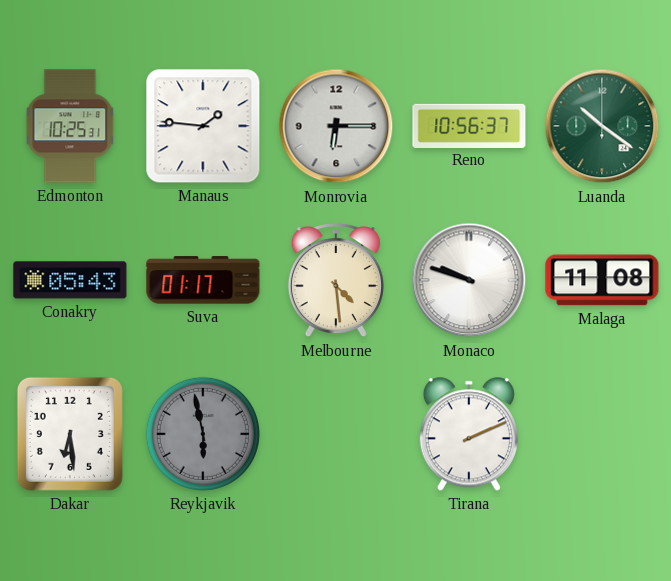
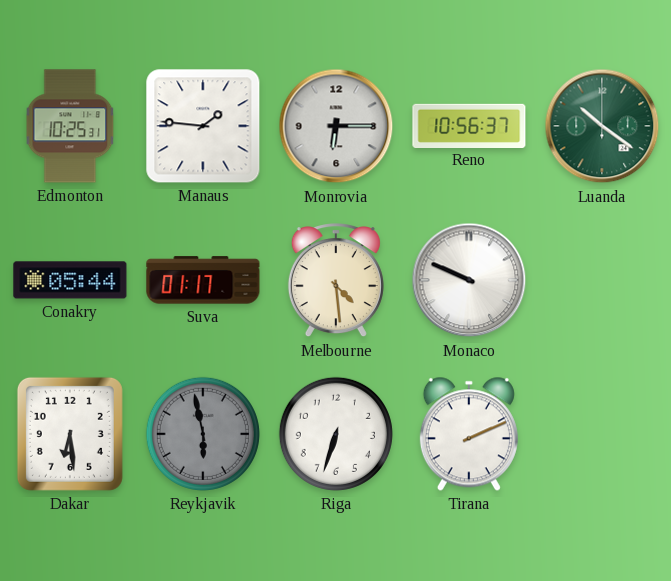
Conakry: 05:43 -> 05:44 (70, 280)
Monaco: 9:48 -> 9:49 (469, 280)
Malaga: 11:08 -> none (602, 280)
Riga: none -> 6:33 (336, 434)
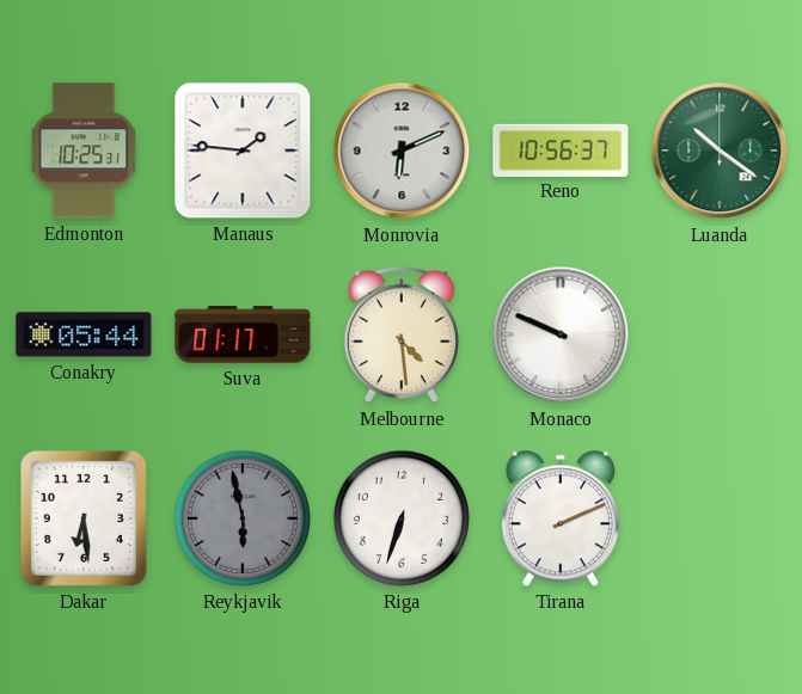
Monrovia: 6:15 -> 6:11 (402, 151)
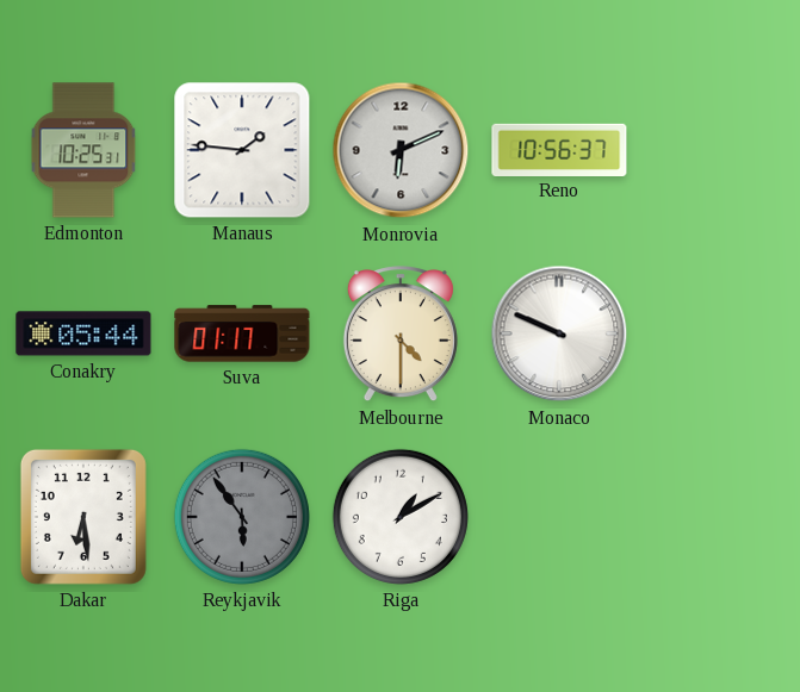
Luanda: 10:21 -> none (720, 151)
Melbourne: 4:29 -> 4:30 (401, 335)
Reykjavik: 5:58 -> 5:54 (242, 517)
Riga: 6:33 -> 1:10 (401, 517)
Tirana: 2:11 -> none (561, 518)
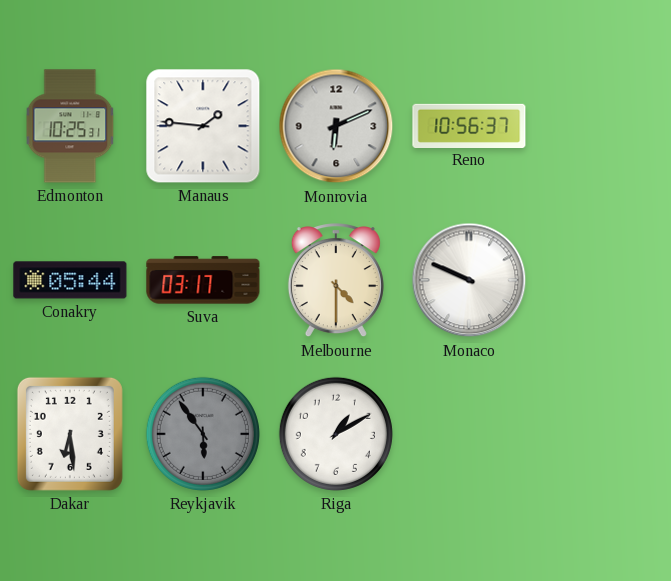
Suva: 01:17 -> 03:17 (203, 280)
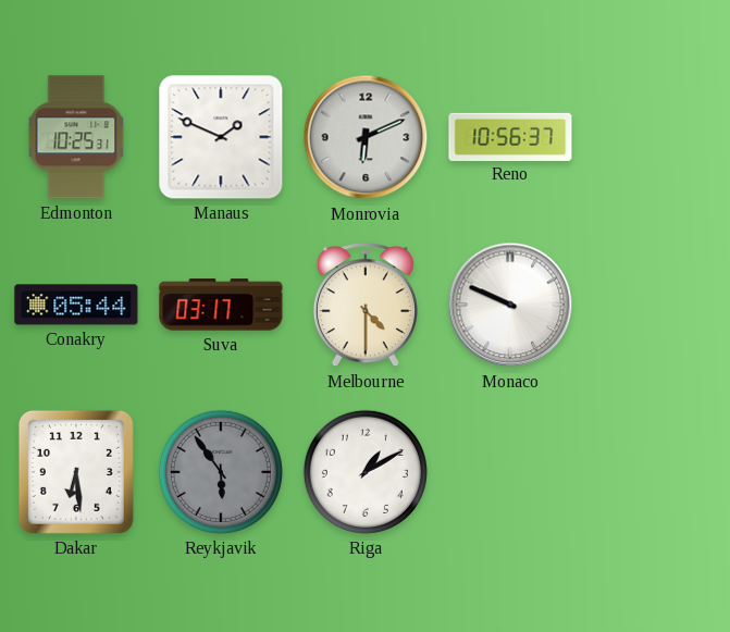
Manaus: 1:46 -> 1:49 (221, 137)
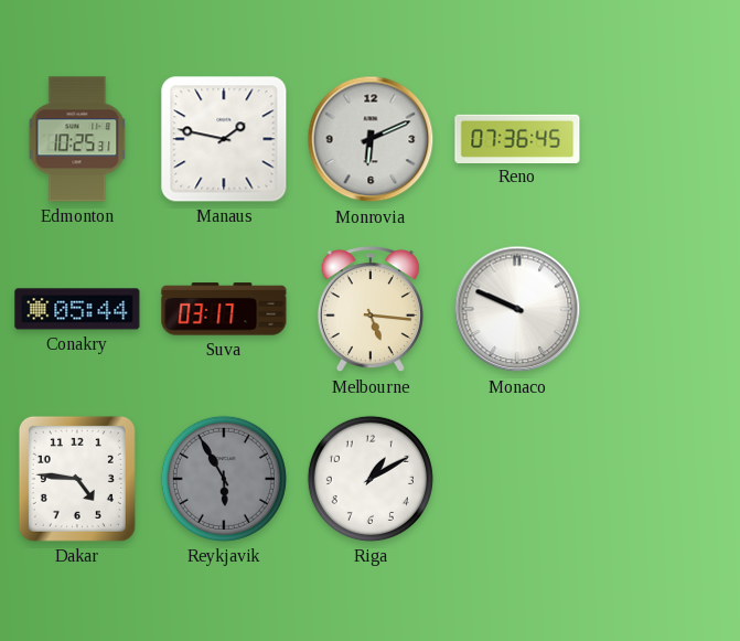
Manaus: 1:49 -> 1:47 (224, 139)
Reno: 10:56 -> 07:36 (517, 138)
Melbourne: 4:30 -> 5:16 (371, 310)
Dakar: 6:29 -> 4:46 (77, 479)
Reykjavik: 5:54 -> 5:55 (224, 479)
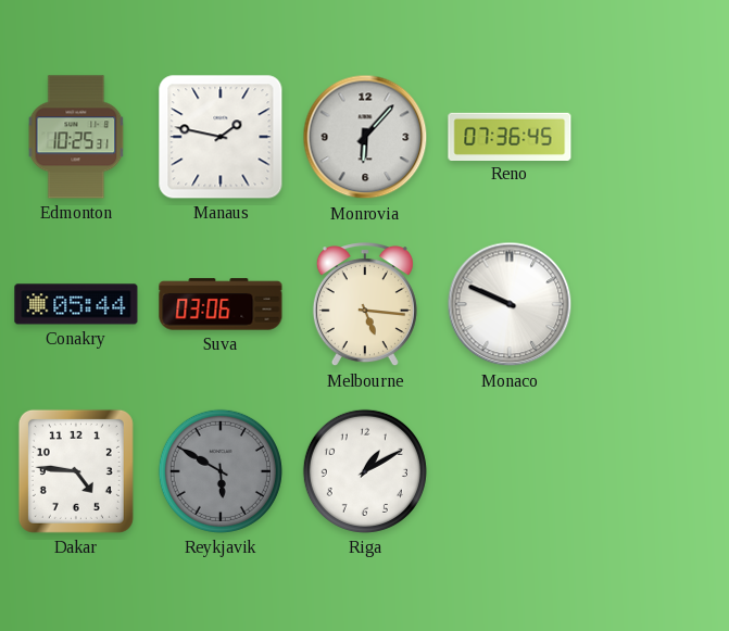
Monrovia: 6:11 -> 6:07 (365, 137)
Suva: 03:17 -> 03:06 (221, 304)
Reykjavik: 5:55 -> 5:50 (221, 471)
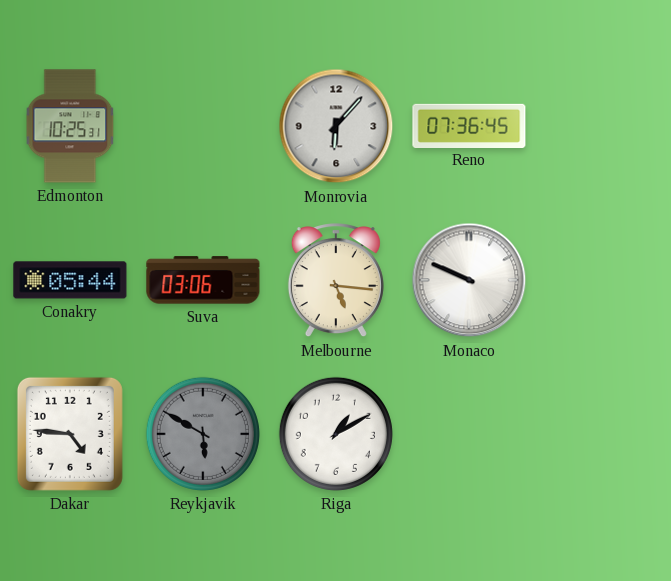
Manaus: 1:47 -> none (221, 137)
